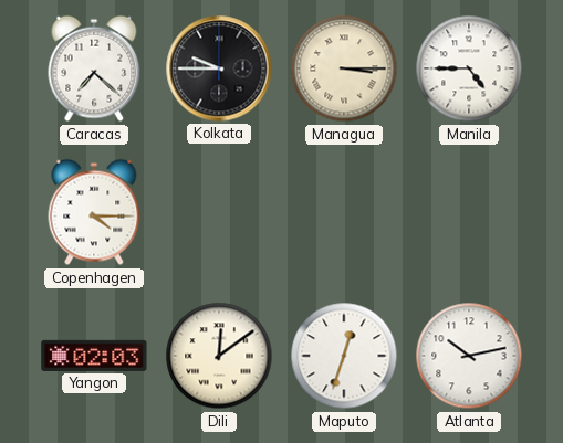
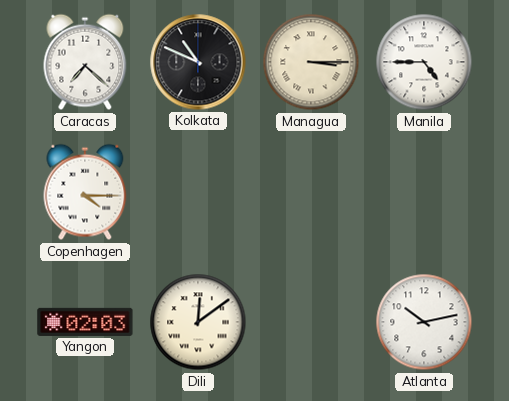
Kolkata: 9:45 -> 10:49 (198, 62)
Maputo: 12:33 -> none (344, 356)
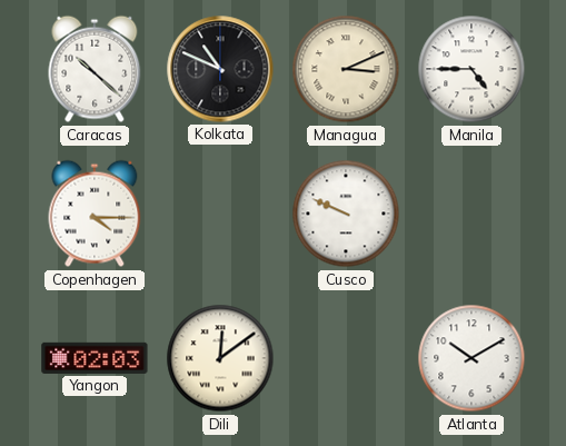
Caracas: 7:22 -> 10:22 (95, 69)
Managua: 3:15 -> 3:11 (346, 69)
Cusco: none -> 9:49 (346, 214)
Atlanta: 10:13 -> 10:10 (471, 358)
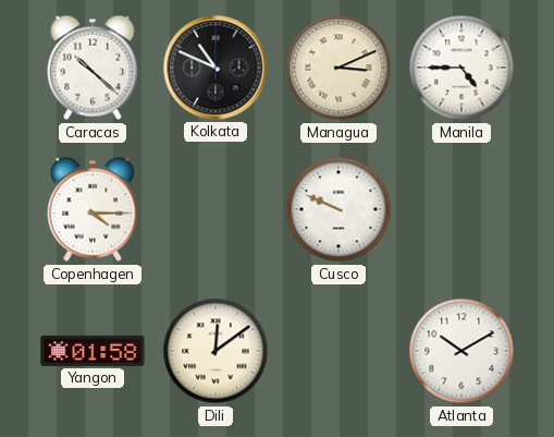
Yangon: 02:03 -> 01:58 (93, 351)
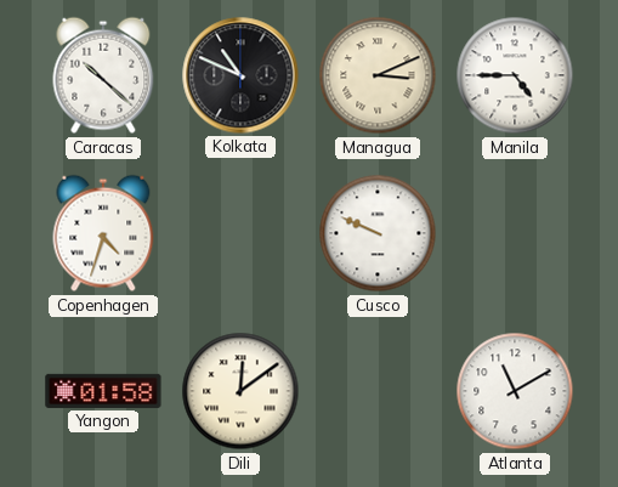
Copenhagen: 4:15 -> 4:33 (103, 233)
Atlanta: 10:10 -> 11:10 (515, 391)
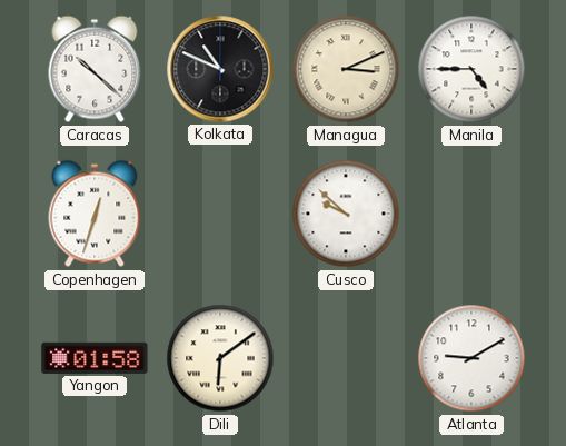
Copenhagen: 4:33 -> 12:33 (95, 214)
Cusco: 9:49 -> 9:52 (346, 214)
Dili: 12:09 -> 6:09 (220, 358)
Atlanta: 11:10 -> 9:10 (471, 358)
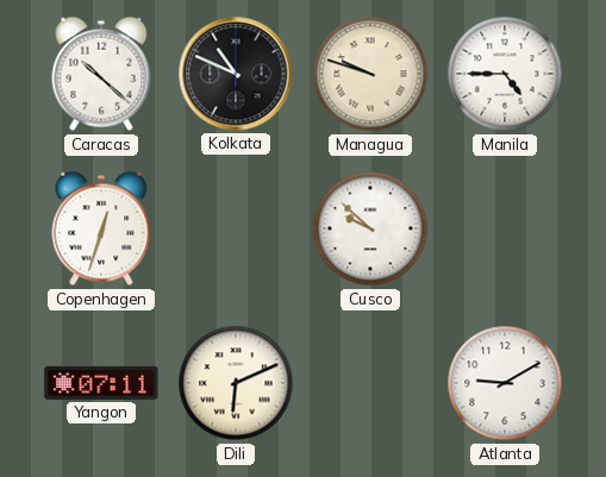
Managua: 3:11 -> 9:48 (370, 74)
Yangon: 01:58 -> 07:11 (101, 383)
Dili: 6:09 -> 6:11 (236, 383)
